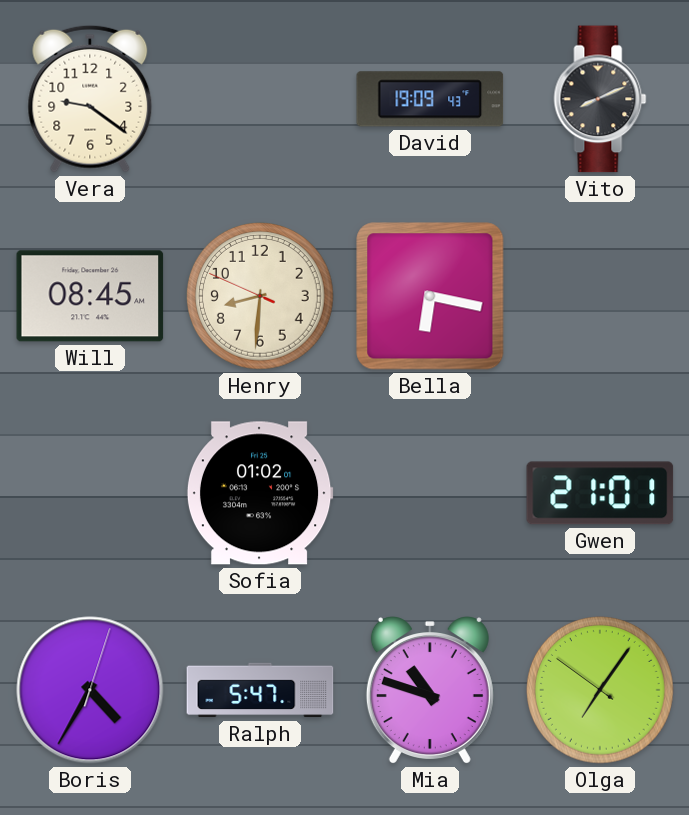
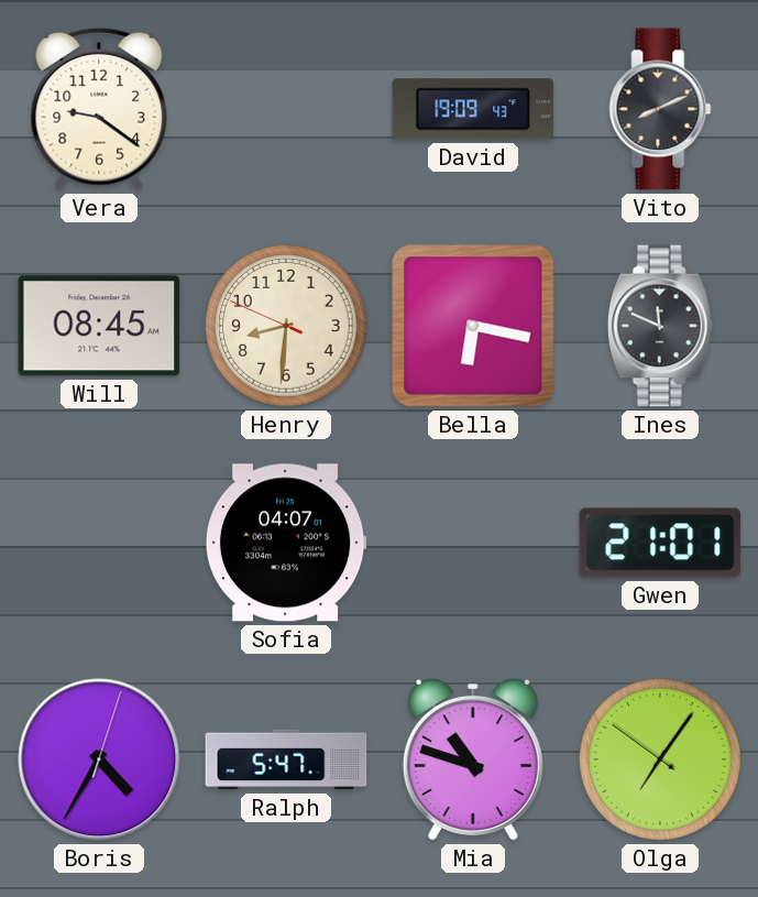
Ines: none -> 11:49 (660, 326)
Sofia: 01:02 -> 04:07 (286, 543)
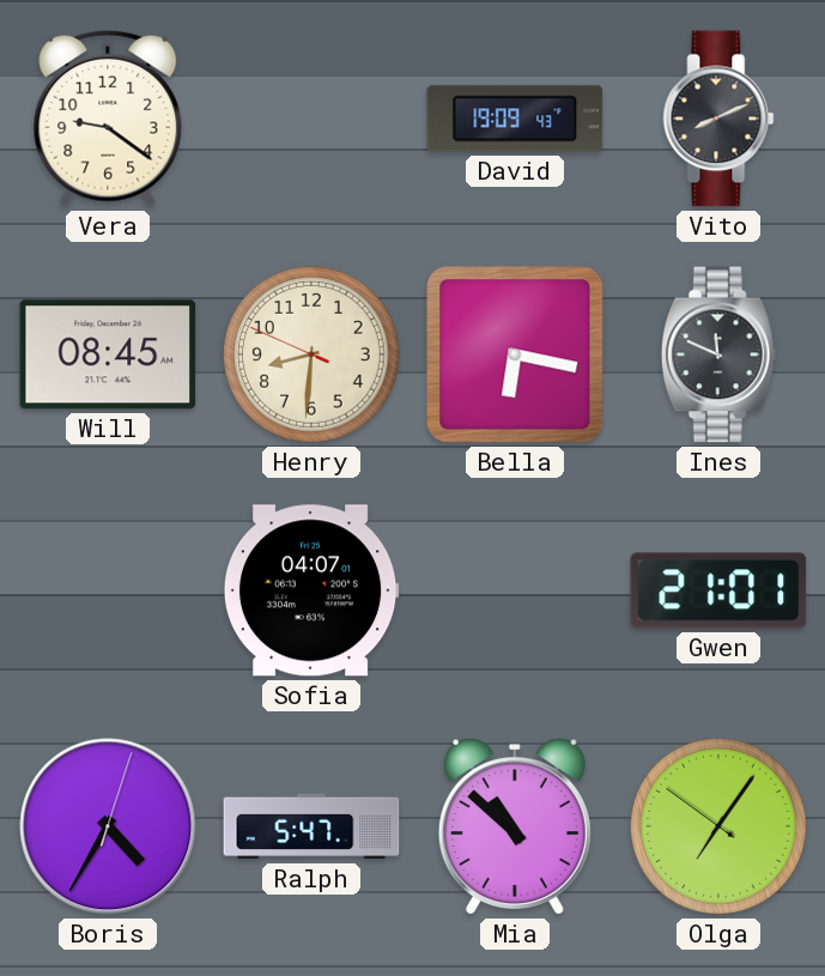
Mia: 10:48 -> 10:52 (515, 826)
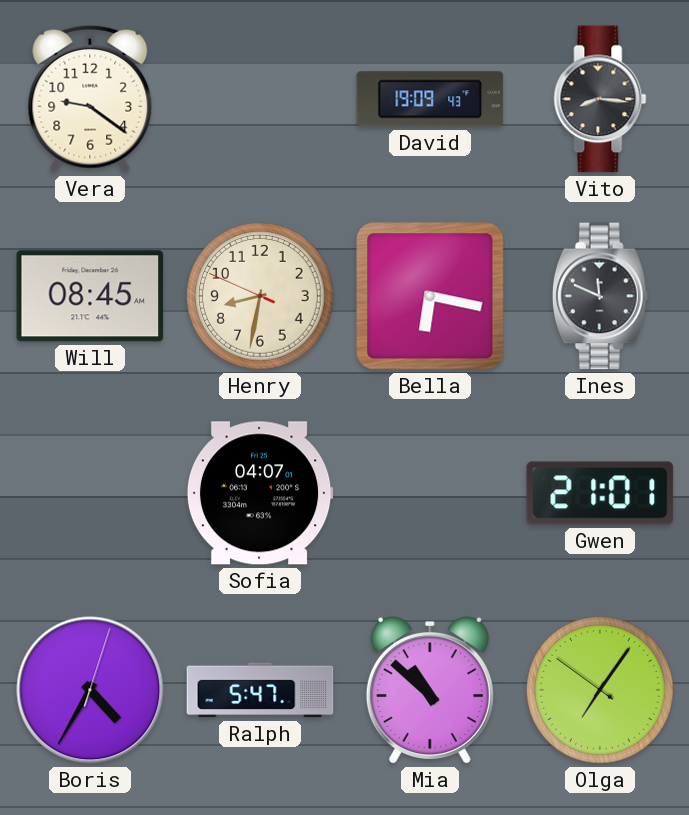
Vito: 8:11 -> 8:16 (600, 99)
Henry: 8:30 -> 8:31 (261, 297)
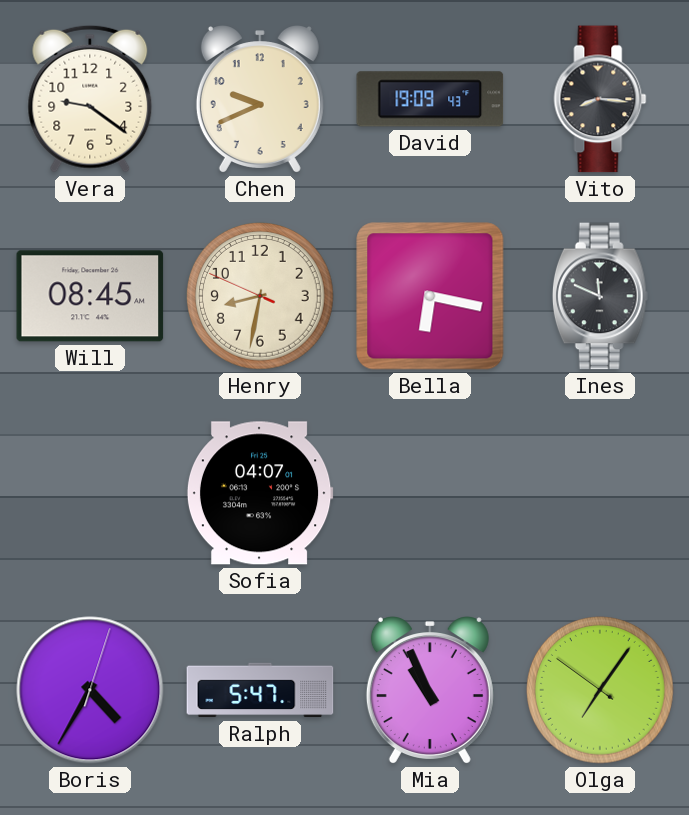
Chen: none -> 9:41 (260, 99)
Gwen: 21:01 -> none (600, 493)
Mia: 10:52 -> 10:56 (430, 690)
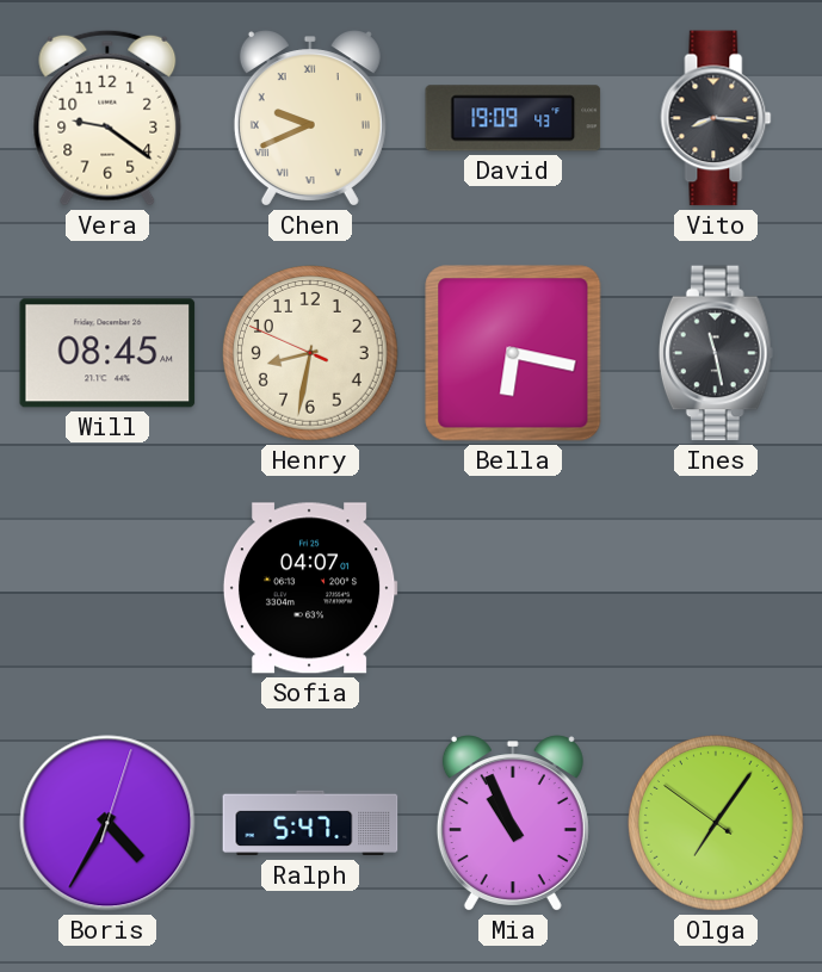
Chen numerals: Arabic -> Roman (310, 118)
Ines: 11:49 -> 11:28 (716, 353)
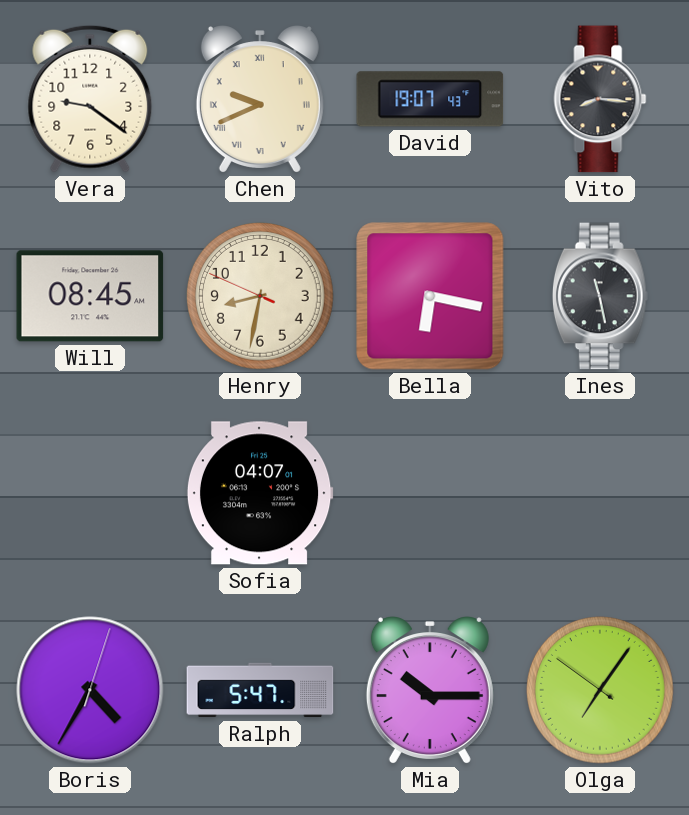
David: 19:09 -> 19:07 (430, 99)
Mia: 10:56 -> 10:15 (430, 690)
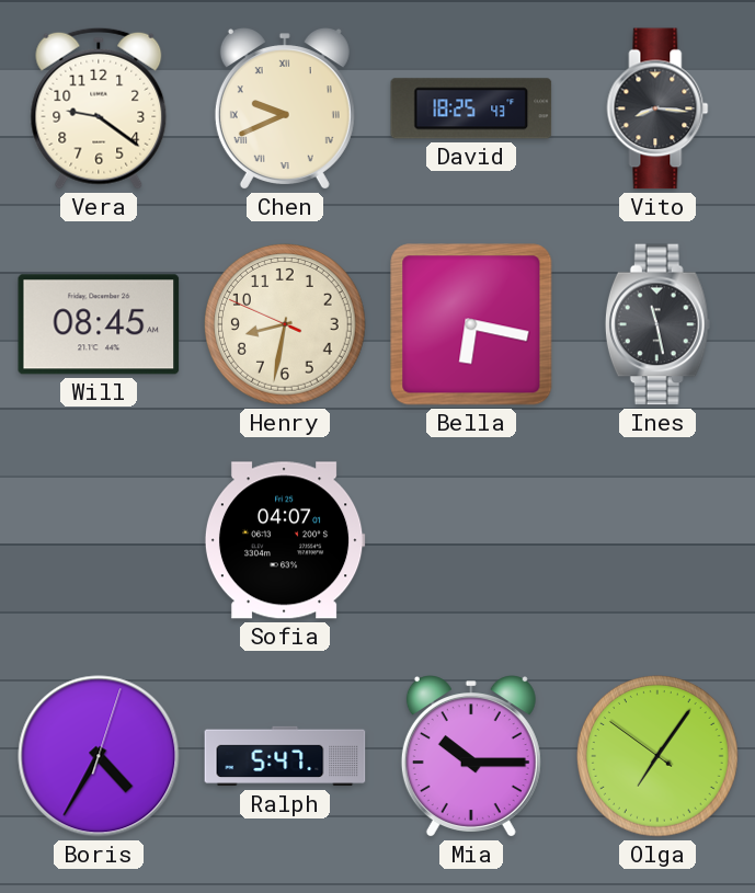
David: 19:07 -> 18:25 (471, 108)
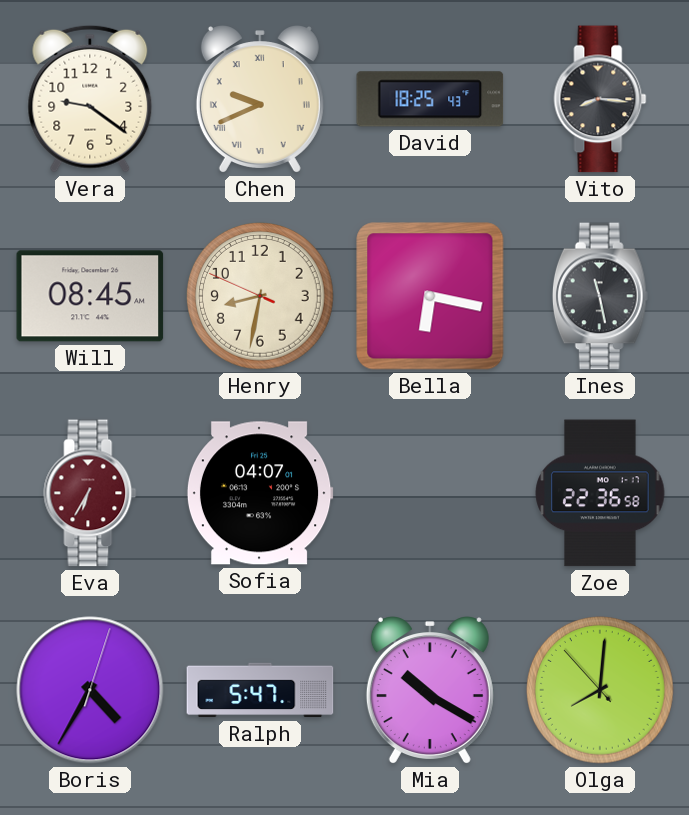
Eva: none -> 6:35 (90, 493)
Zoe: none -> 22:36 (600, 493)
Mia: 10:15 -> 10:20 (430, 690)
Olga: 7:05 -> 8:00 (601, 691)
